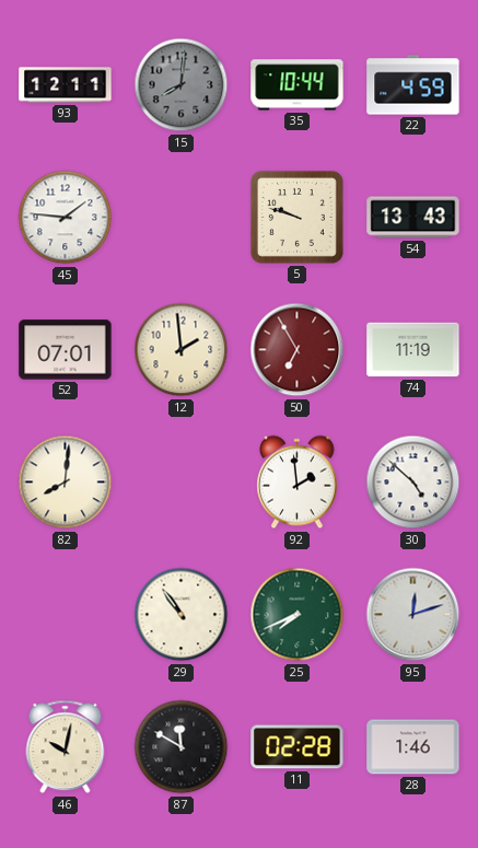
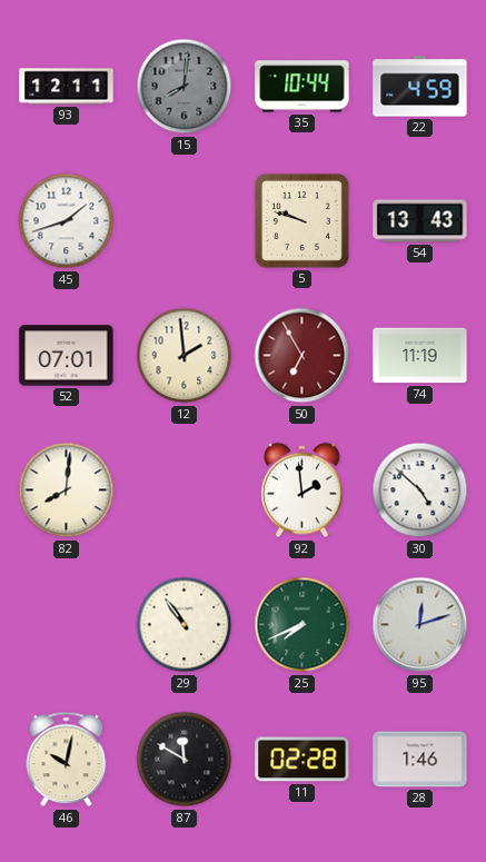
45: 1:46 -> 1:42 (67, 221)
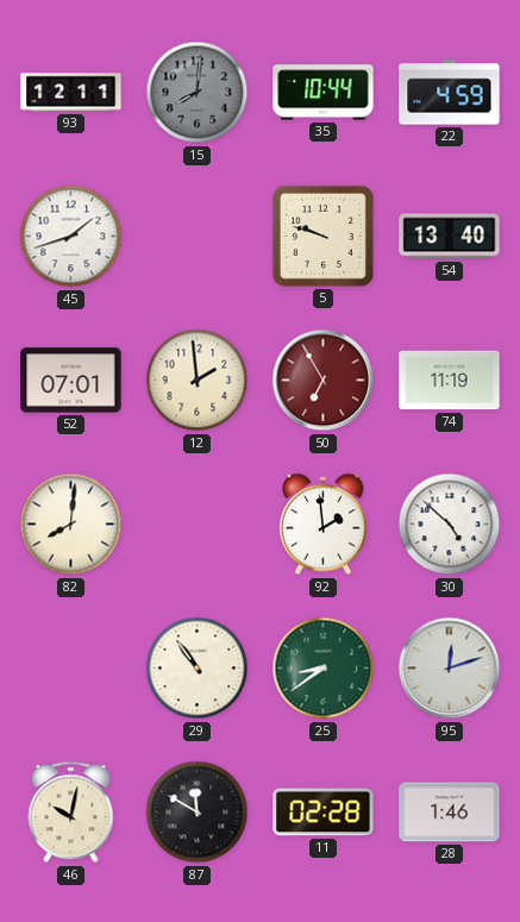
54: 13:43 -> 13:40 (450, 237)
25: 7:41 -> 8:39 (324, 669)
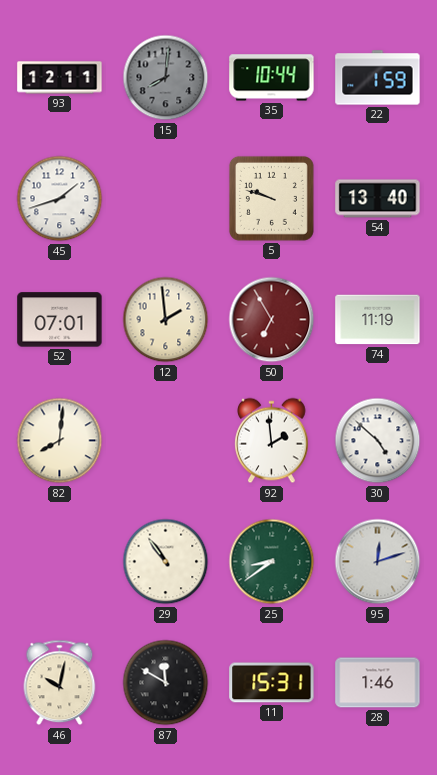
22: 4:59 -> 1:59 (378, 78)
11: 02:28 -> 15:31 (272, 683)
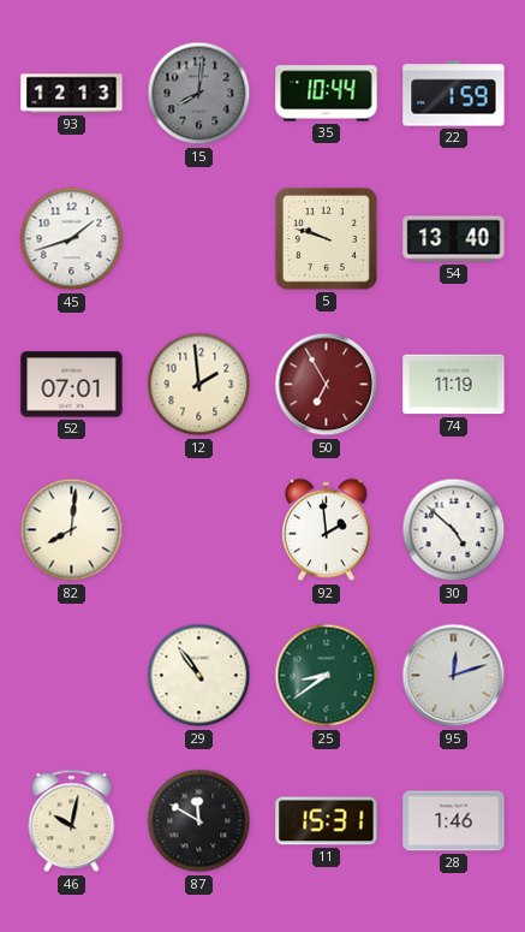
93: 12:11 -> 12:13 (72, 94)
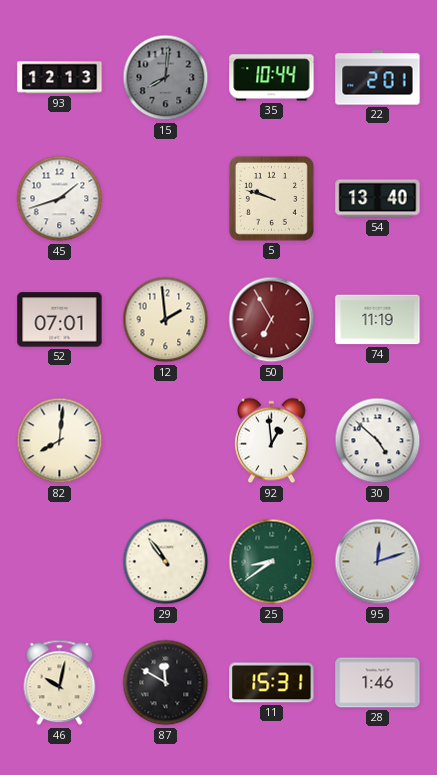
22: 1:59 -> 2:01 (378, 78)
92: 1:59 -> 12:59 (272, 441)
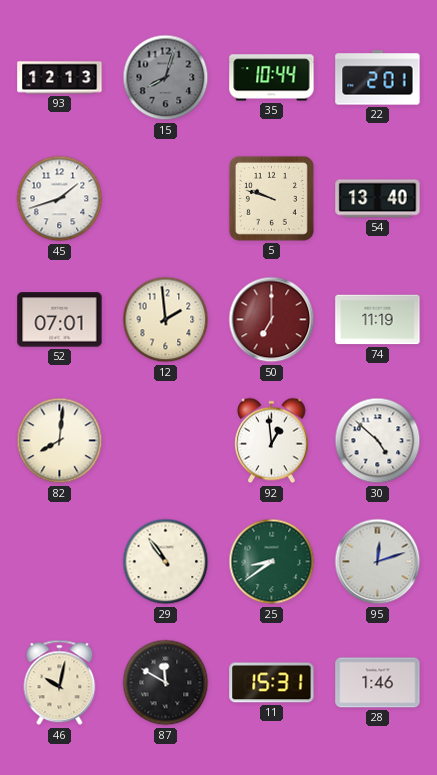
15: 8:01 -> 8:03 (166, 78)
50: 6:55 -> 7:00 (272, 320)
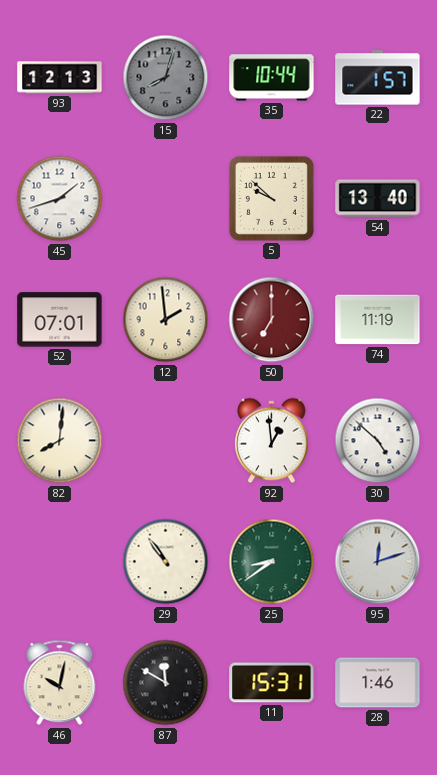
22: 2:01 -> 1:57 (378, 78)
5: 9:48 -> 9:52 (271, 198)
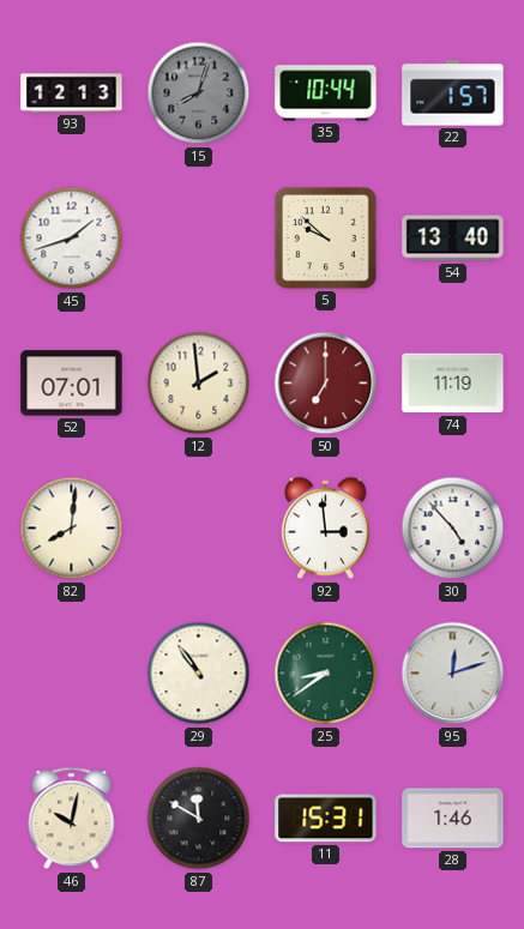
92: 12:59 -> 2:59 (326, 529)
30: 4:52 -> 4:53 (453, 529)
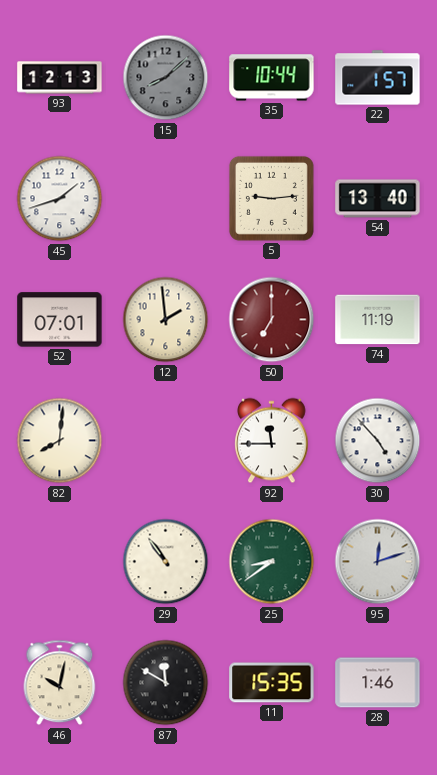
15: 8:03 -> 8:08 (166, 78)
5: 9:52 -> 9:14 (271, 198)
92: 2:59 -> 11:45 (272, 441)
11: 15:31 -> 15:35 (272, 683)
